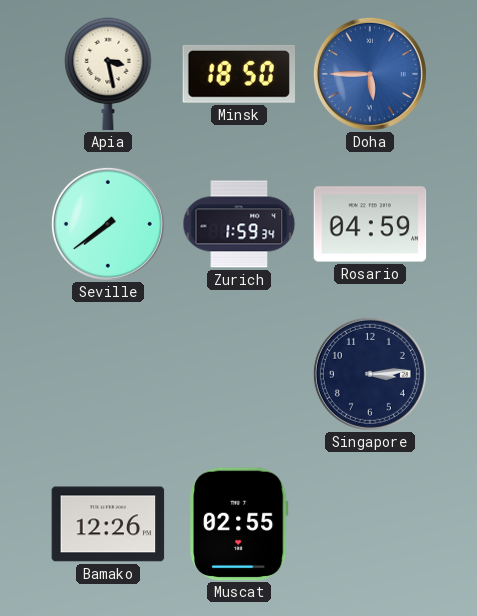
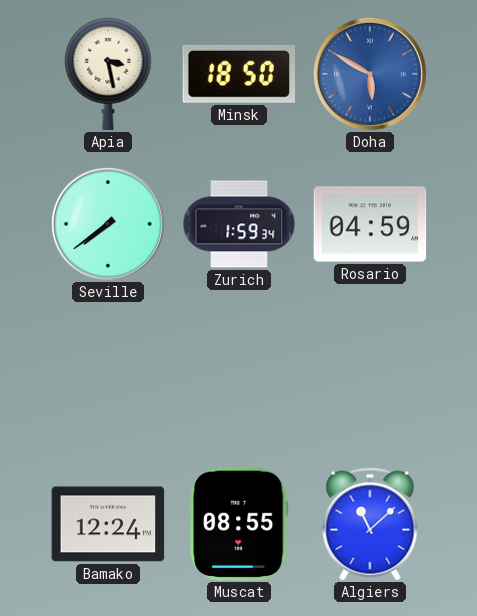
Doha: 5:45 -> 5:50 (370, 74)
Singapore: 3:14 -> none (370, 374)
Bamako: 12:26 -> 12:24 (108, 524)
Muscat: 02:55 -> 08:55 (239, 524)
Algiers: none -> 11:08 (370, 524)
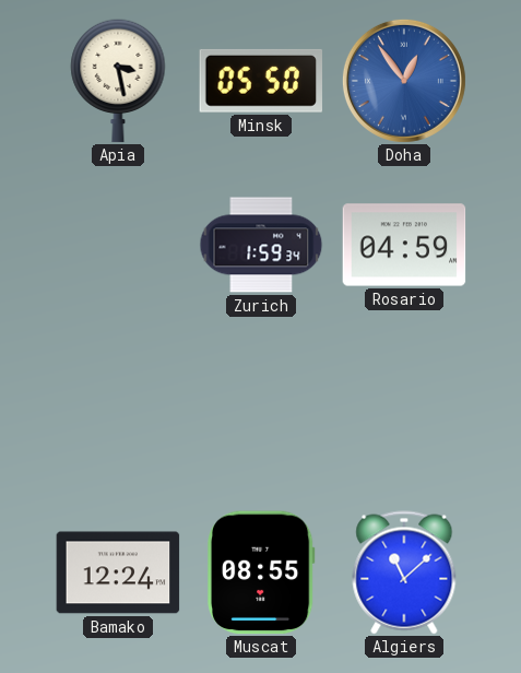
Minsk: 18:50 -> 05:50 (261, 81)
Doha: 5:50 -> 12:54 (404, 81)
Seville: 7:39 -> none (108, 224)
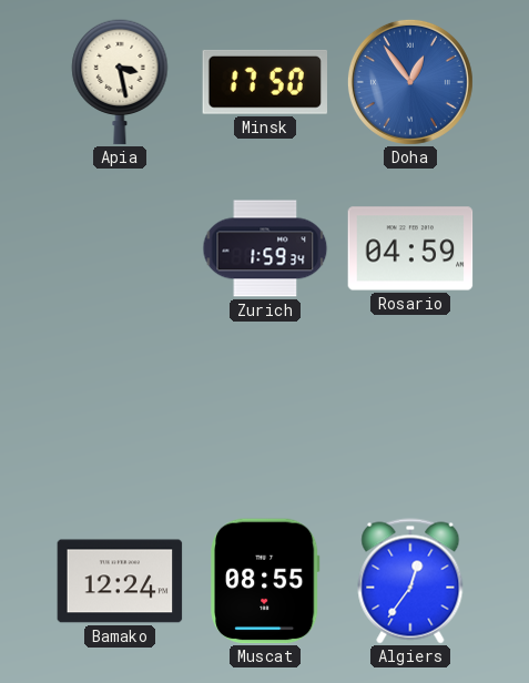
Minsk: 05:50 -> 17:50 (265, 82)
Algiers: 11:08 -> 12:36 (410, 581)
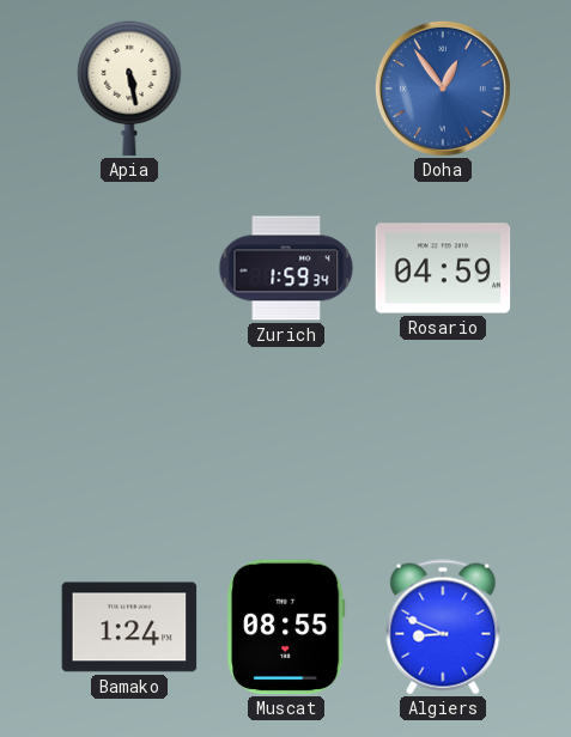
Apia: 3:28 -> 5:28 (129, 89)
Minsk: 17:50 -> none (265, 82)
Bamako: 12:24 -> 1:24 (129, 627)
Algiers: 12:36 -> 8:49 (443, 627)
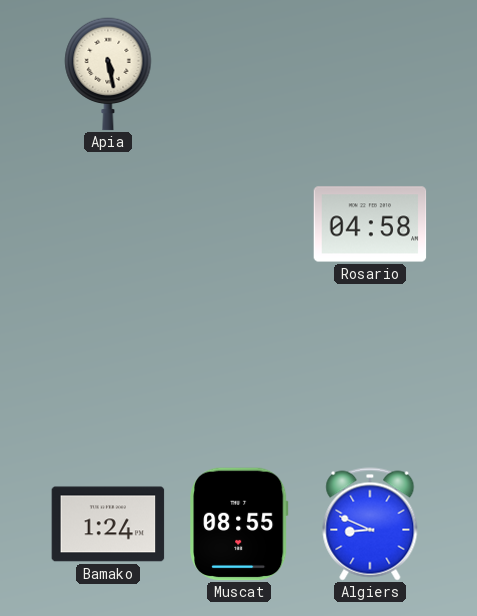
Doha: 12:54 -> none (443, 89)
Zurich: 1:59 -> none (286, 268)
Rosario: 04:59 -> 04:58 (370, 224)
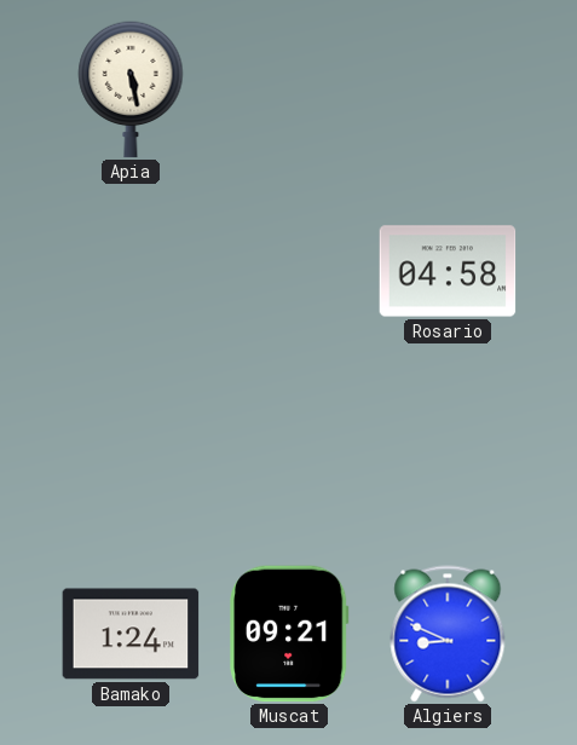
Muscat: 08:55 -> 09:21 (289, 634)
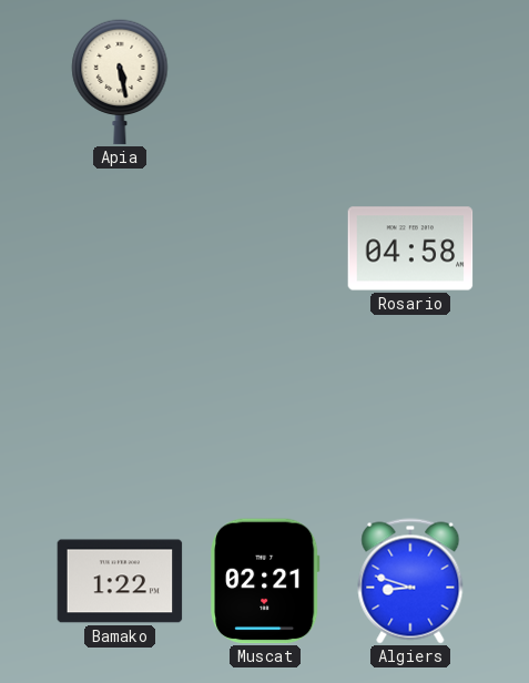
Bamako: 1:24 -> 1:22 (120, 581)
Muscat: 09:21 -> 02:21 (265, 581)
Algiers: 8:49 -> 8:48 (410, 581)
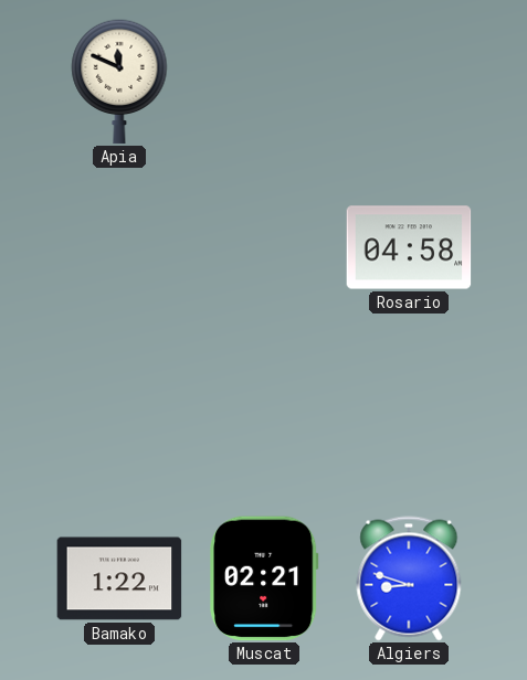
Apia: 5:28 -> 11:49 (119, 82)
